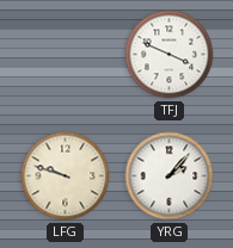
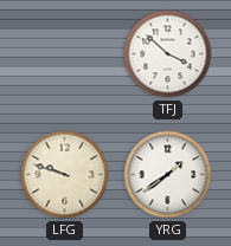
TFJ: 3:49 -> 3:52 (168, 54)
YRG: 2:07 -> 1:39 (168, 175)
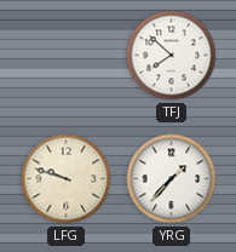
TFJ: 3:52 -> 7:52 (172, 56)
YRG: 1:39 -> 1:37 (172, 179)
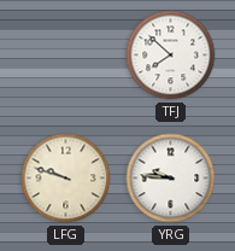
YRG: 1:37 -> 9:46 (171, 179)
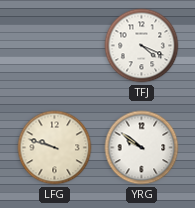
TFJ: 7:52 -> 4:19 (142, 46)
YRG: 9:46 -> 9:51 (142, 148)
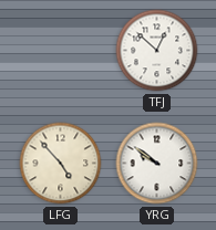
TFJ: 4:19 -> 12:52 (157, 51)
LFG: 9:48 -> 4:53 (61, 164)
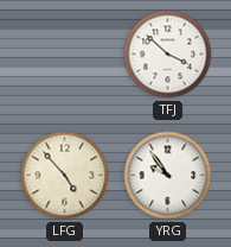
TFJ: 12:52 -> 3:52 (168, 55)
YRG: 9:51 -> 9:54 (168, 176)
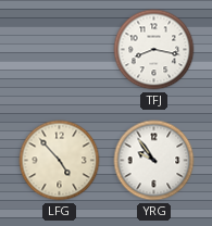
TFJ: 3:52 -> 8:17 (154, 50)
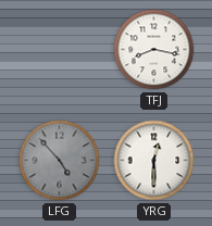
LFG dial: cream -> grey (60, 161)
YRG: 9:54 -> 12:30 (154, 161)
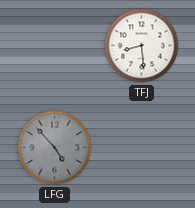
TFJ: 8:17 -> 8:29 (142, 46)
YRG: 12:30 -> none (154, 161)
